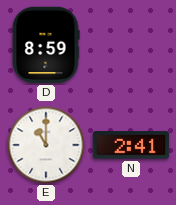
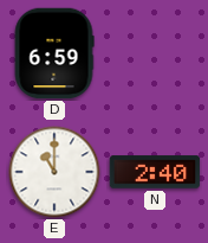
D: 8:59 -> 6:59 (54, 53)
N: 2:41 -> 2:40 (155, 172)
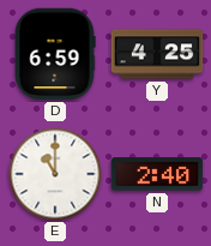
Y: none -> 4:25 (157, 54)
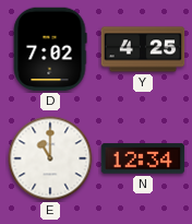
D: 6:59 -> 7:02 (50, 49)
N: 2:40 -> 12:34 (143, 158)
